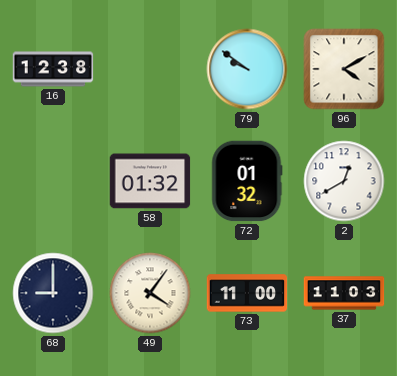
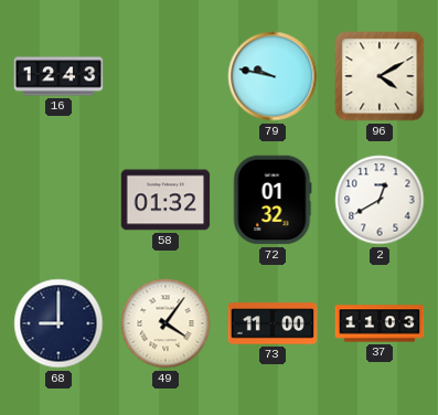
16: 12:38 -> 12:43 (58, 76)
79: 9:51 -> 9:47 (273, 76)
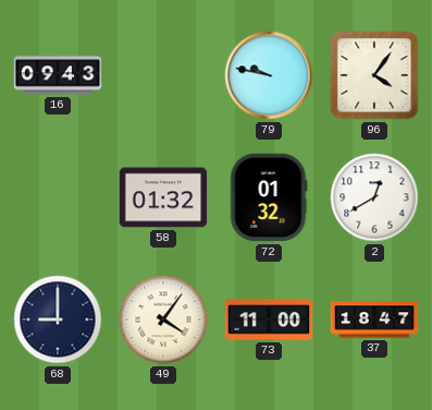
16: 12:43 -> 09:43 (58, 75)
96: 4:10 -> 4:06 (374, 75)
37: 11:03 -> 18:47 (374, 319)
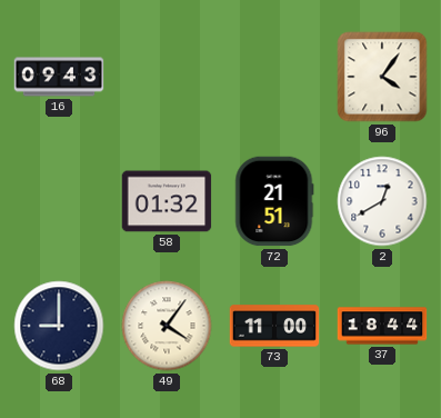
79: 9:47 -> none (269, 75)
72: 01:32 -> 21:51 (274, 201)
37: 18:47 -> 18:44 (382, 326)
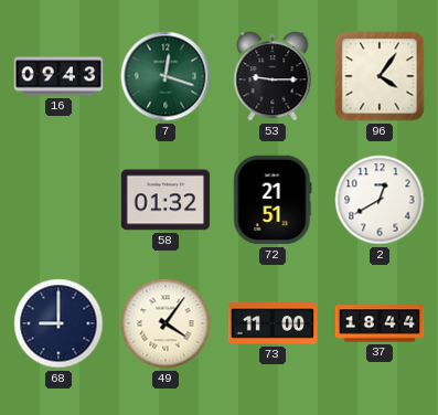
7: none -> 12:18 (165, 76)
53: none -> 9:15 (273, 76)
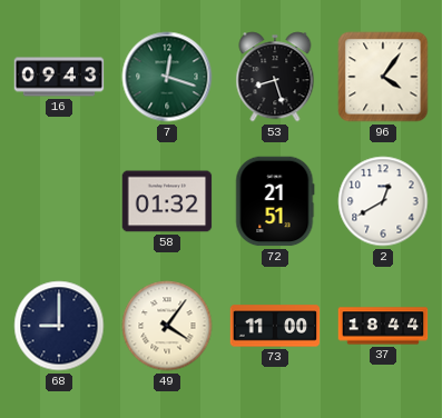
53: 9:15 -> 8:27 (275, 77)
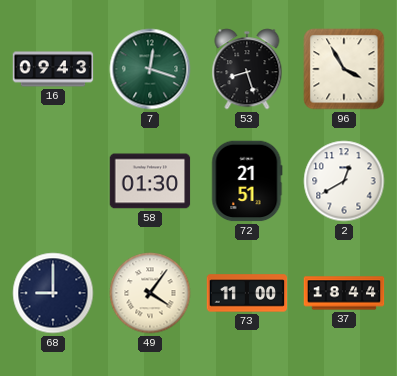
96: 4:06 -> 3:55 (344, 69)
58: 01:32 -> 01:30 (150, 181)
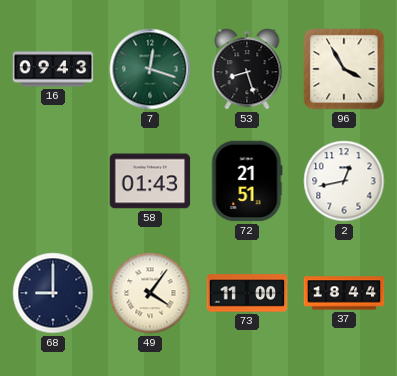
58: 01:30 -> 01:43 (150, 181)
2: 12:40 -> 12:43 (344, 181)
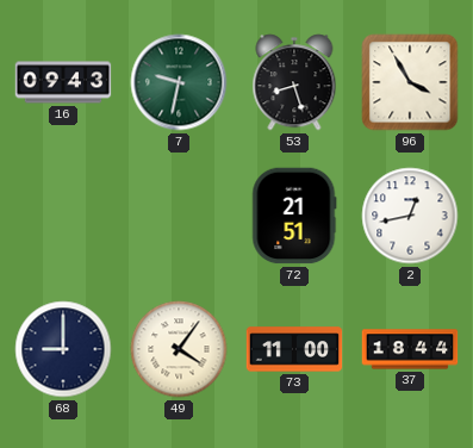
7: 12:18 -> 9:32 (179, 82)
58: 01:43 -> none (150, 181)
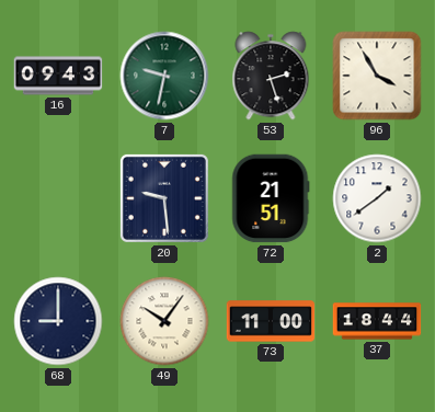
53: 8:27 -> 2:27 (271, 76)
20: none -> 9:29 (164, 198)
2: 12:43 -> 1:39 (377, 198)
49: 4:06 -> 10:06 (164, 321)
